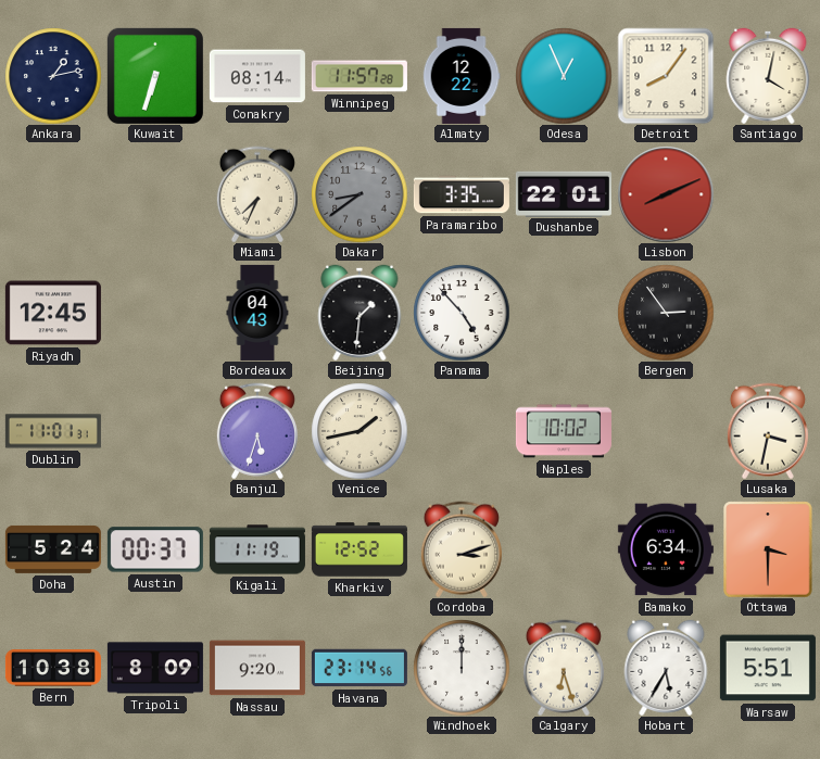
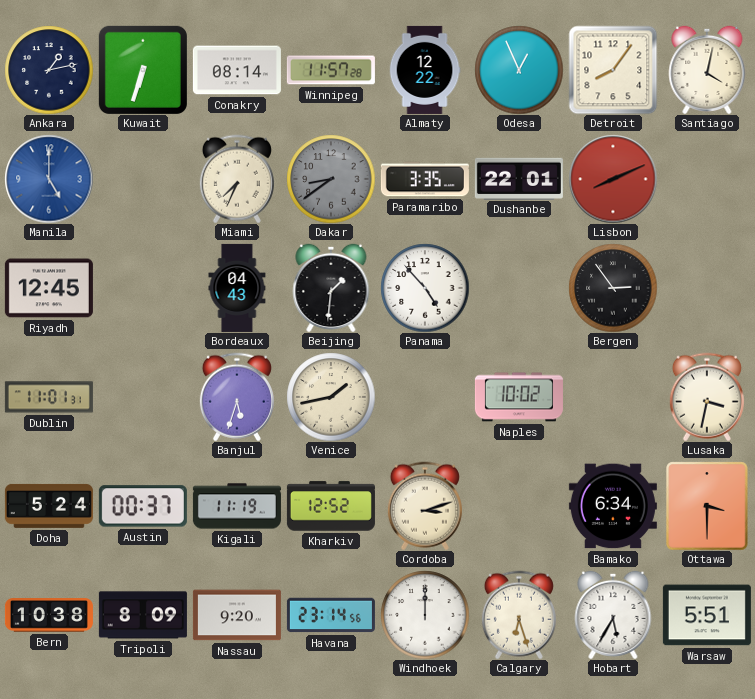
Manila: none -> 5:00 (49, 179)
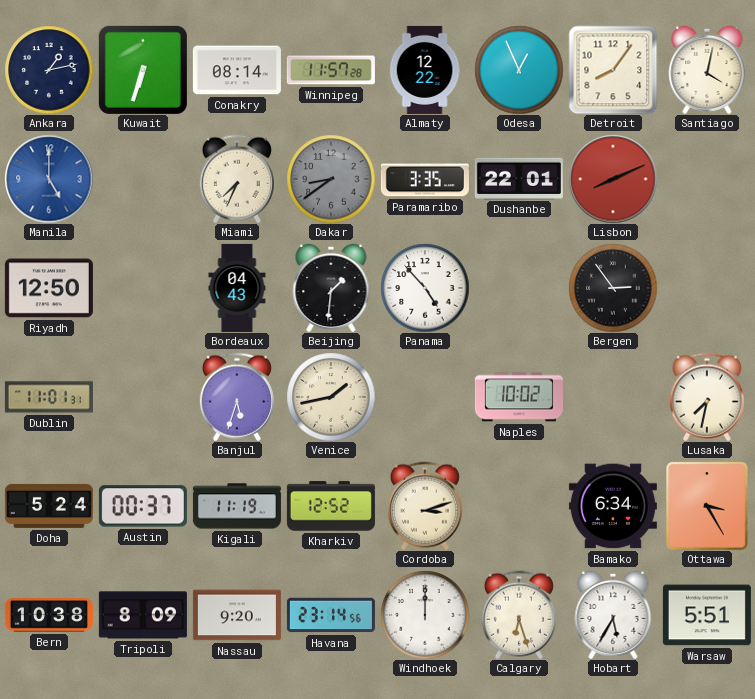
Riyadh: 12:45 -> 12:50 (49, 288)
Lusaka: 3:32 -> 7:32 (707, 397)
Ottawa: 3:30 -> 3:25 (707, 506)
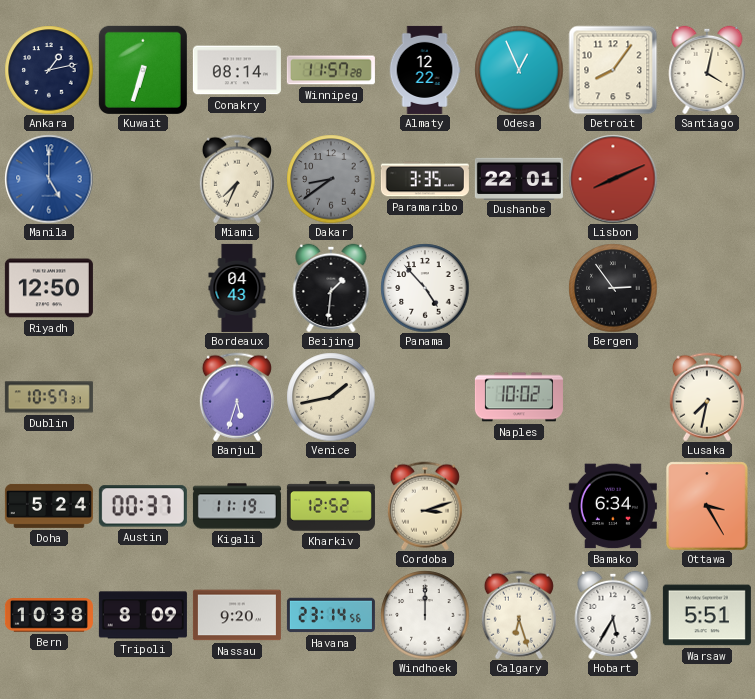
Dublin: 11:01 -> 10:57 (49, 397)
